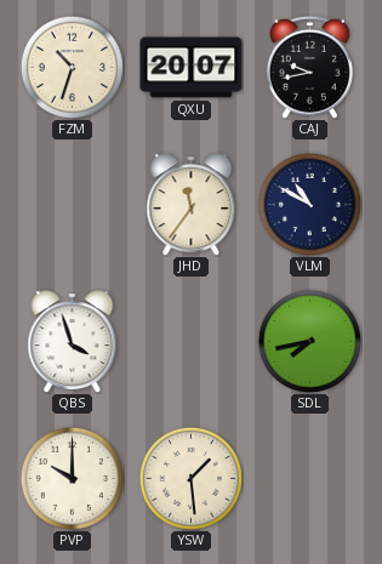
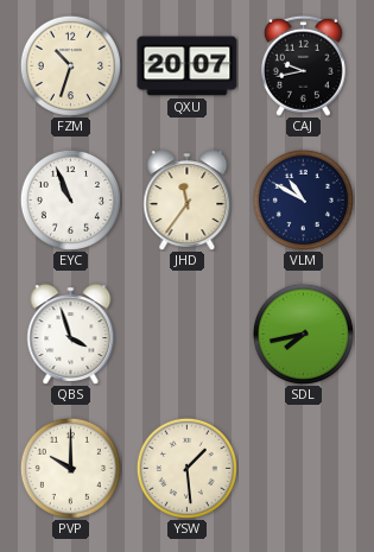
EYC: none -> 10:56 (70, 199)
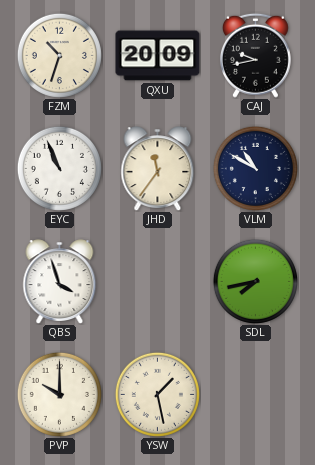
QXU: 20:07 -> 20:09 (158, 56)
YSW: 1:29 -> 1:28 (157, 394)
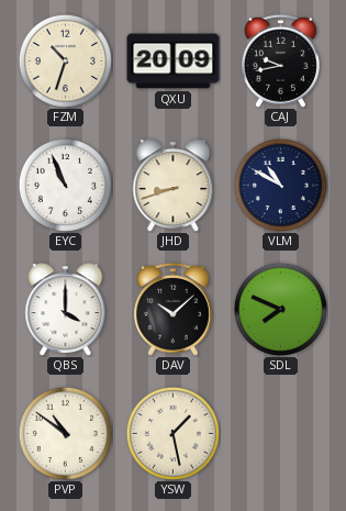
JHD: 11:36 -> 8:42 (174, 186)
QBS: 3:57 -> 4:00 (66, 310)
DAV: none -> 10:08 (172, 309)
SDL: 7:43 -> 7:49 (280, 309)
PVP: 10:00 -> 10:51 (65, 433)
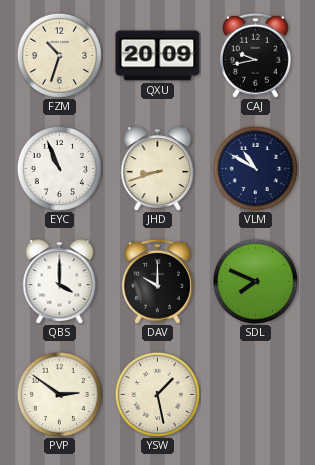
DAV: 10:08 -> 10:00 (157, 281)
PVP: 10:51 -> 2:51 (59, 394)
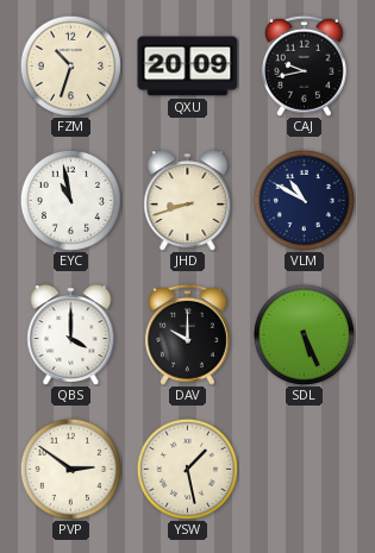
EYC: 10:56 -> 10:58 (70, 200)
SDL: 7:49 -> 5:26 (304, 334)
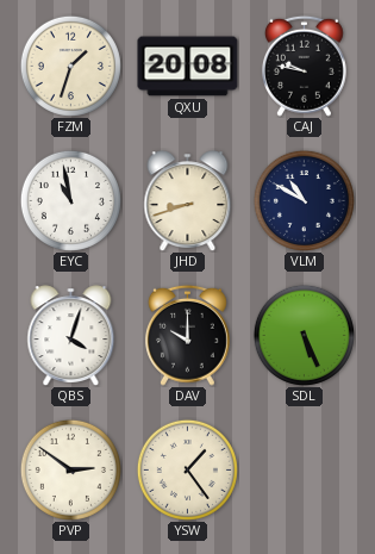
FZM: 10:33 -> 1:33 (70, 66)
QXU: 20:09 -> 20:08 (188, 67)
CAJ: 9:43 -> 9:47 (304, 66)
QBS: 4:00 -> 4:03 (71, 336)
YSW: 1:28 -> 1:24 (187, 469)
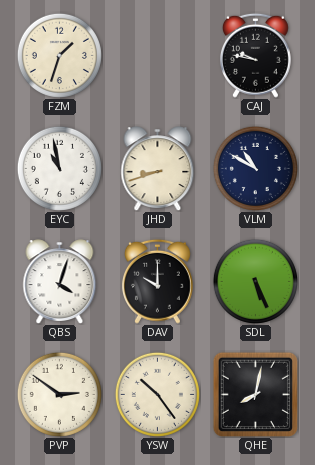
QXU: 20:08 -> none (188, 67)
YSW: 1:24 -> 10:24 (157, 394)
QHE: none -> 8:02 (255, 394)
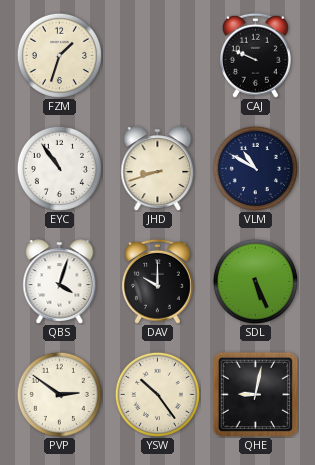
CAJ: 9:47 -> 9:49 (255, 55)
EYC: 10:58 -> 10:54 (59, 168)
QHE: 8:02 -> 9:02 (255, 394)
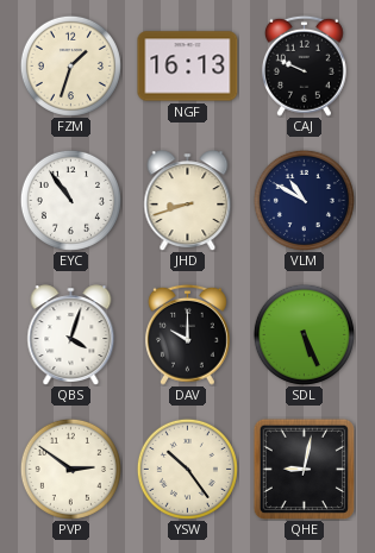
NGF: none -> 16:13 (188, 67)
